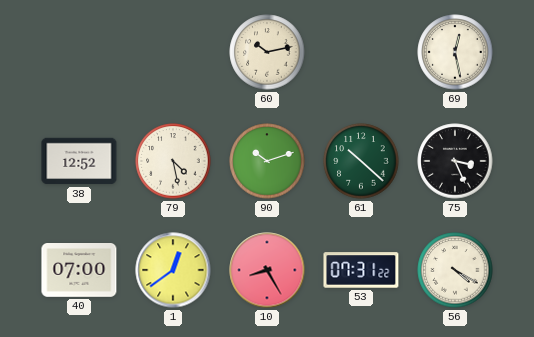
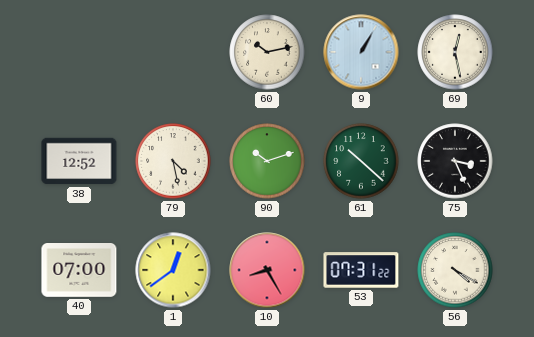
9: none -> 1:05 (361, 52)
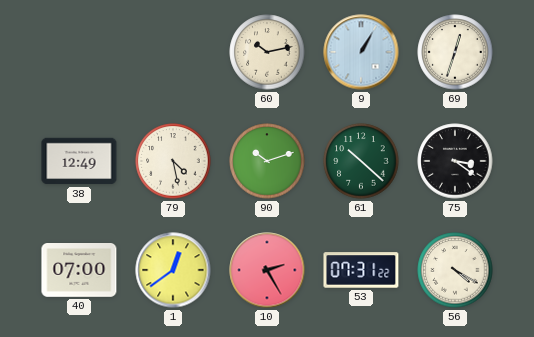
69: 12:28 -> 12:33 (455, 52)
38: 12:52 -> 12:49 (79, 161)
75: 3:26 -> 3:21 (455, 161)
10: 8:25 -> 2:25 (267, 270)
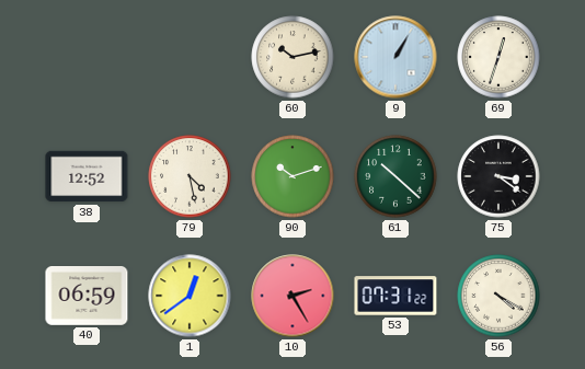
38: 12:49 -> 12:52 (87, 176)
40: 07:00 -> 06:59 (87, 297)
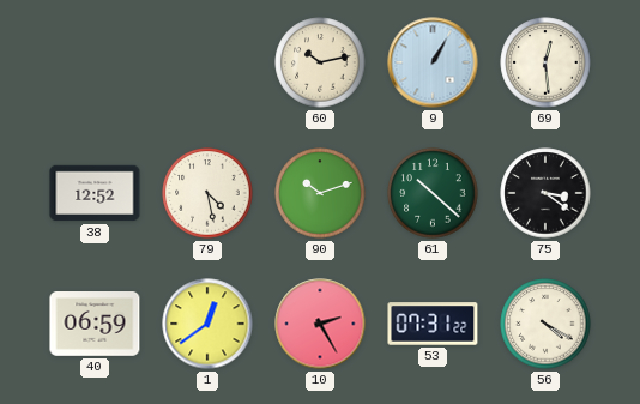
69: 12:33 -> 12:29 (545, 62)
